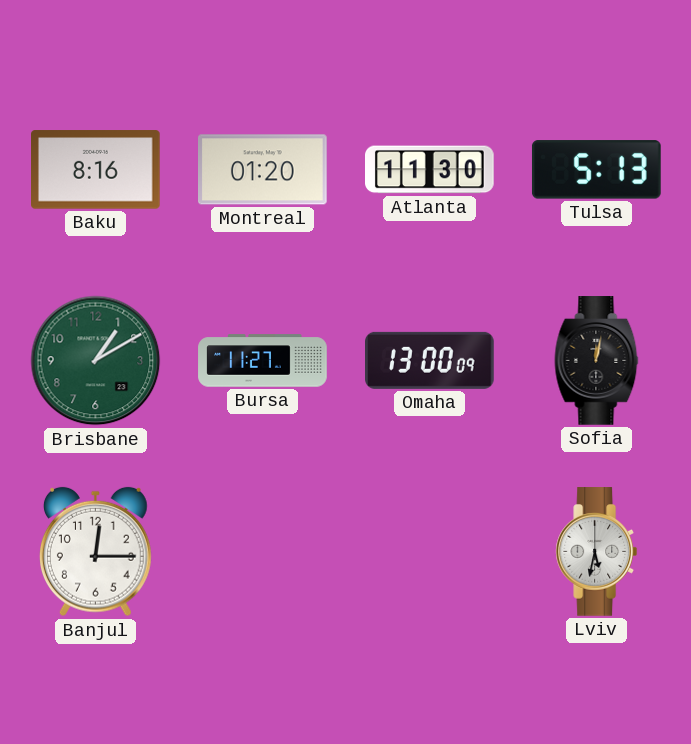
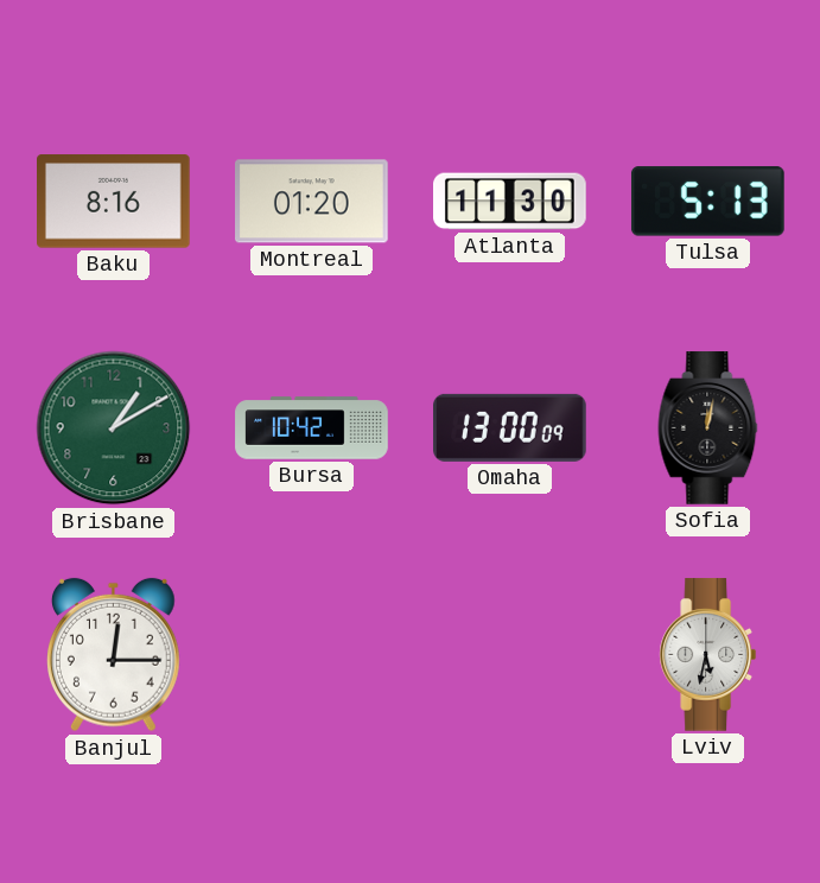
Bursa: 11:27 -> 10:42 (312, 428)
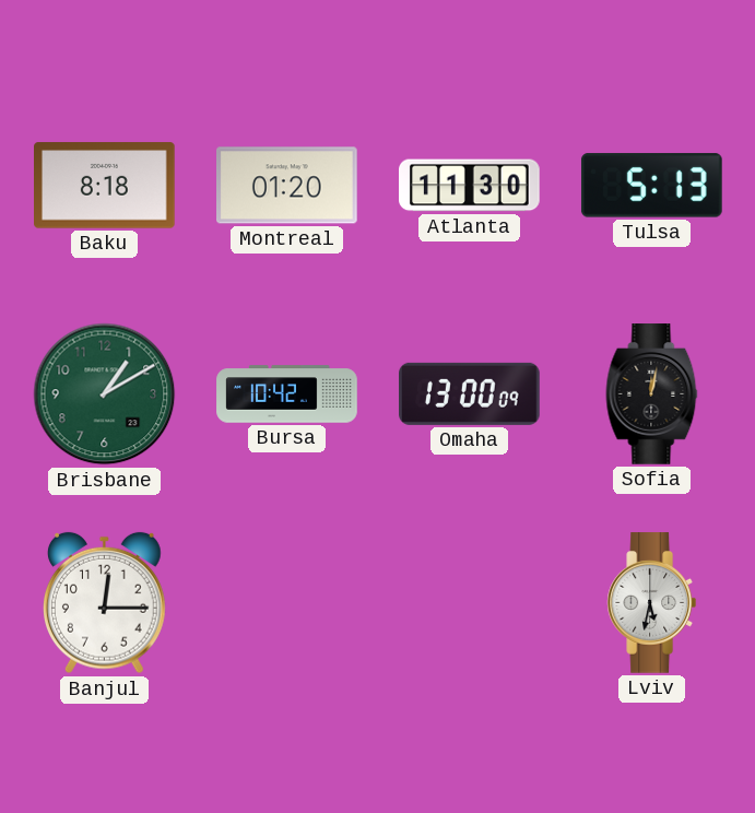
Baku: 8:16 -> 8:18 (105, 186)
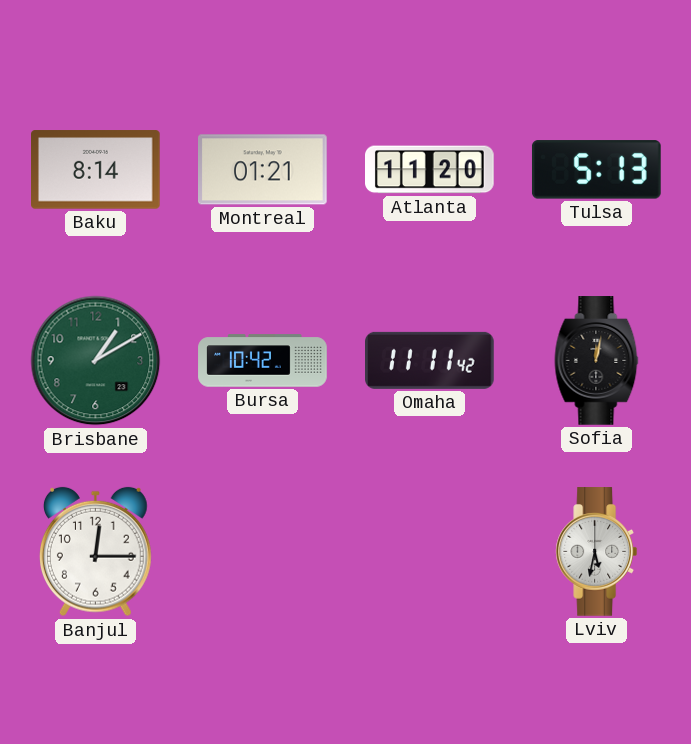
Baku: 8:18 -> 8:14 (96, 170)
Montreal: 01:20 -> 01:21 (263, 170)
Atlanta: 11:30 -> 11:20 (430, 170)
Omaha: 13:00 -> 11:11 (430, 360)
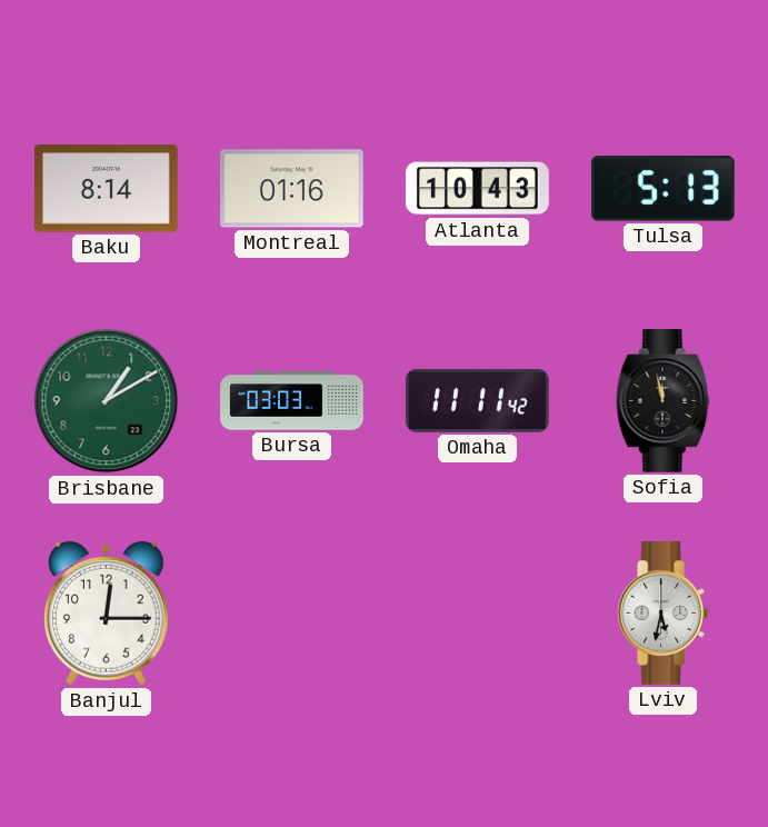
Montreal: 01:21 -> 01:16 (292, 189)
Atlanta: 11:20 -> 10:43 (478, 189)
Bursa: 10:42 -> 03:03 (292, 401)
Sofia: 12:02 -> 11:58 (664, 401)
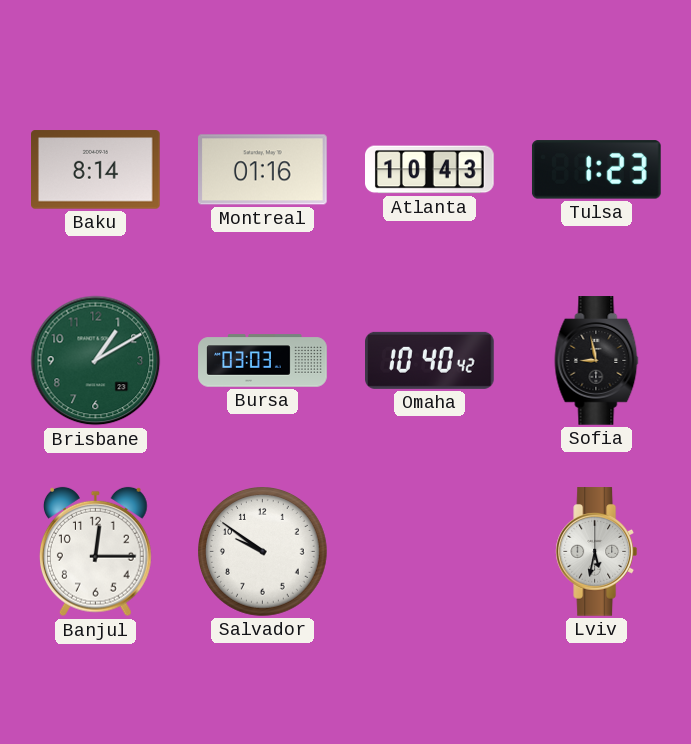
Tulsa: 5:13 -> 1:23 (597, 170)
Omaha: 11:11 -> 10:40 (430, 360)
Sofia: 11:58 -> 8:58 (597, 361)
Salvador: none -> 9:51 (263, 552)
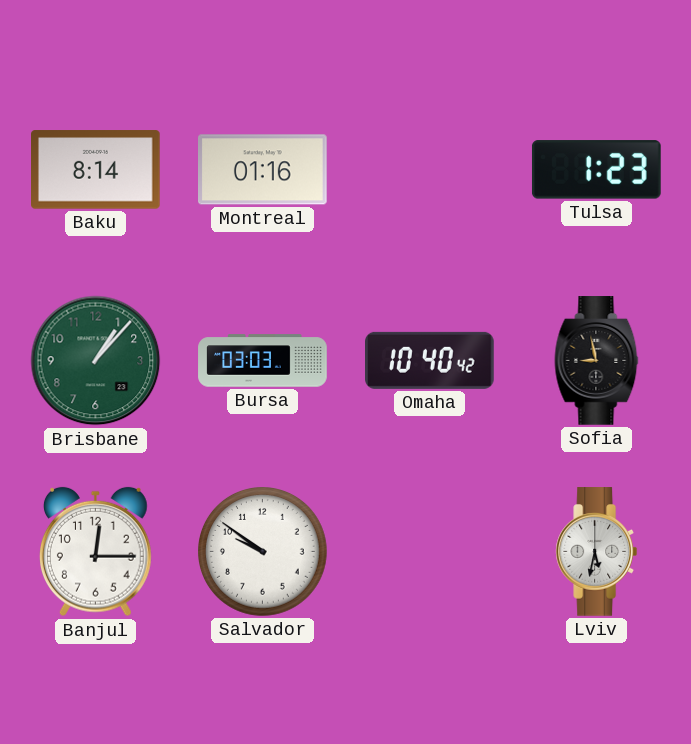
Atlanta: 10:43 -> none (430, 170)
Brisbane: 1:10 -> 1:07 (96, 361)
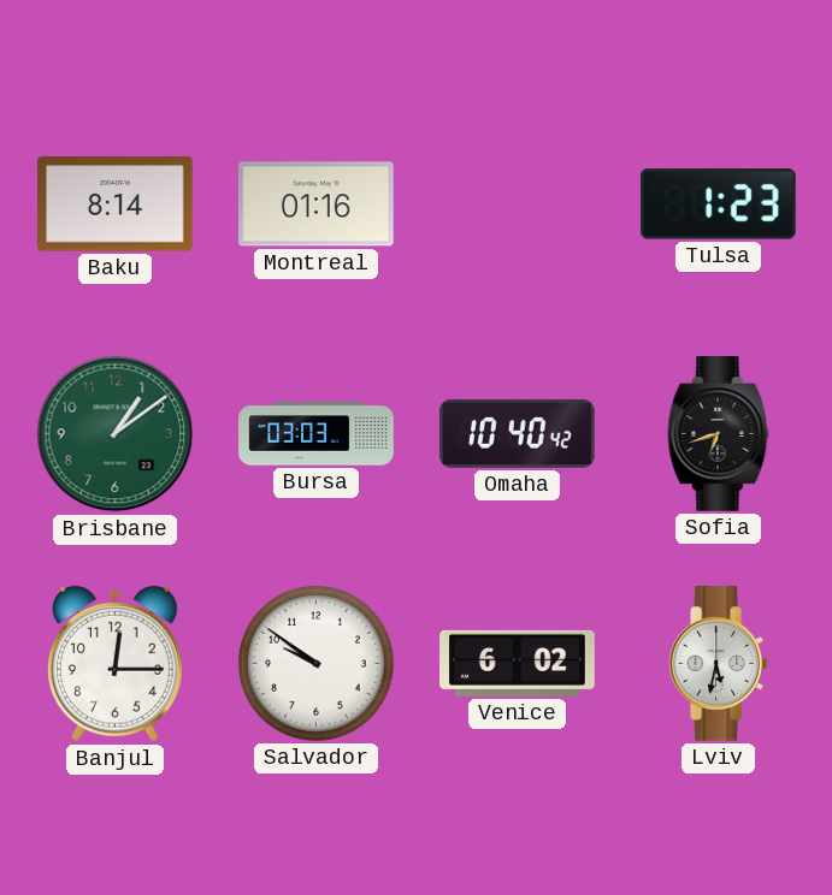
Brisbane: 1:07 -> 1:09 (116, 434)
Sofia: 8:58 -> 6:42 (719, 434)
Venice: none -> 6:02 (518, 663)
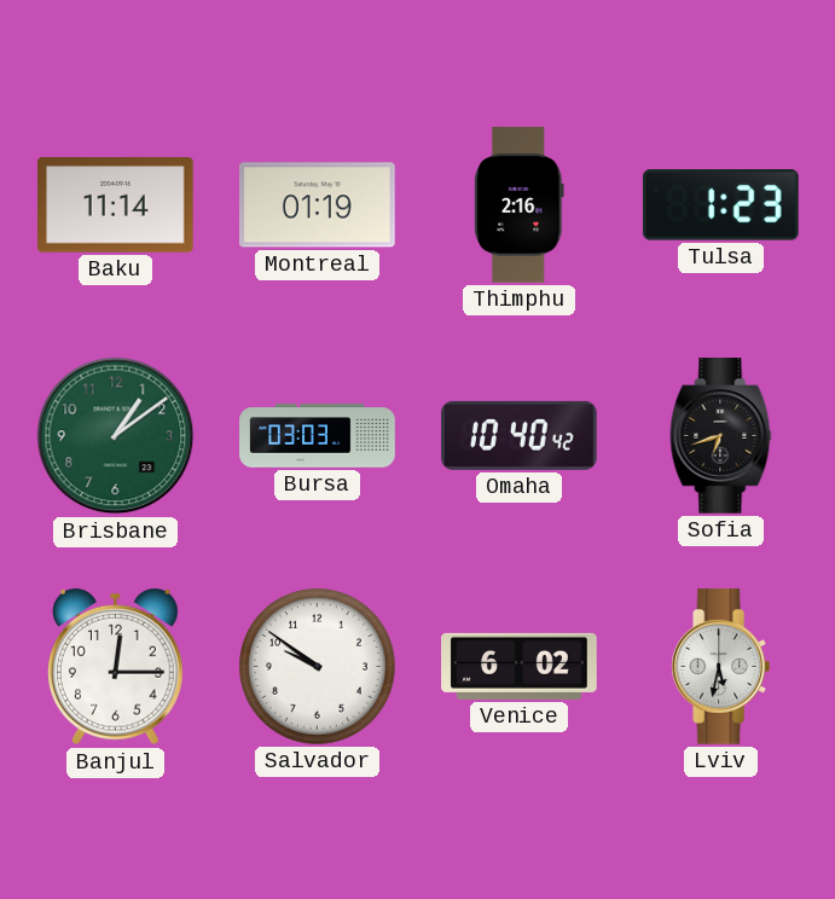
Baku: 8:14 -> 11:14 (116, 205)
Montreal: 01:16 -> 01:19 (318, 205)
Thimphu: none -> 2:16 (520, 205)
